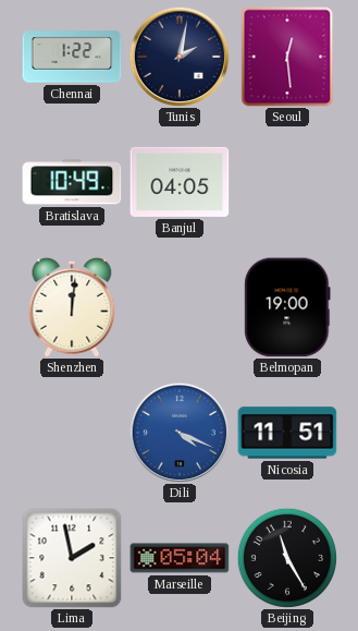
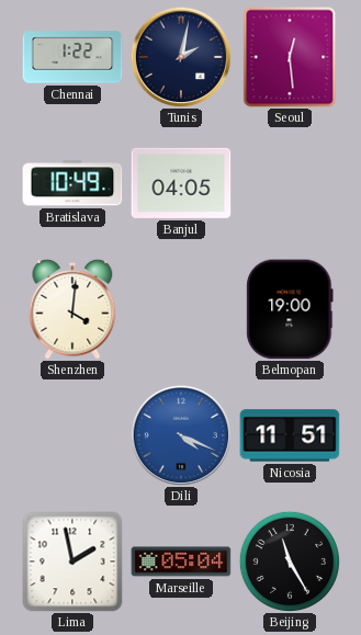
Shenzhen: 12:01 -> 4:01 (72, 309)
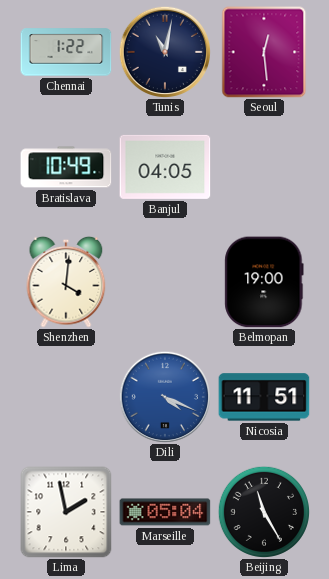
Tunis: 2:02 -> 11:02 (164, 51)
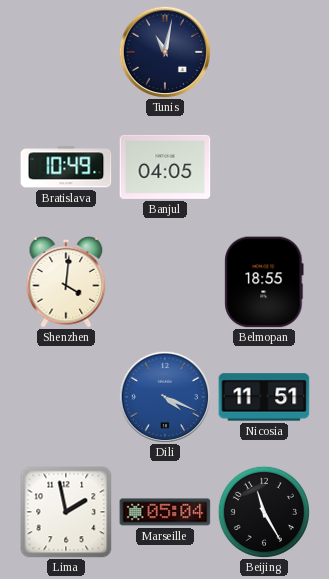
Chennai: 1:22 -> none (66, 52)
Seoul: 12:29 -> none (264, 52)
Belmopan: 19:00 -> 18:55 (264, 282)
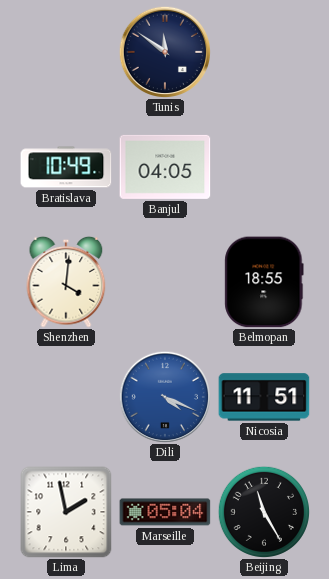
Tunis: 11:02 -> 11:51 (164, 51)
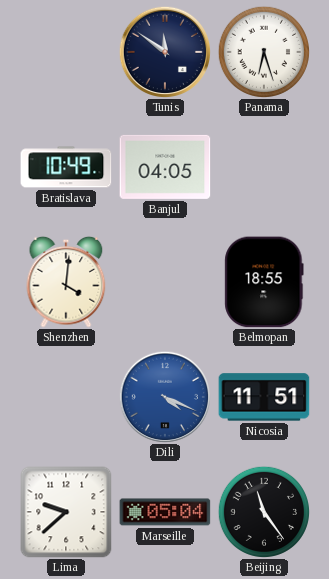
Panama: none -> 6:27 (263, 51)
Lima: 1:58 -> 9:38 (66, 512)
Beijing: 11:25 -> 11:24 (263, 511)
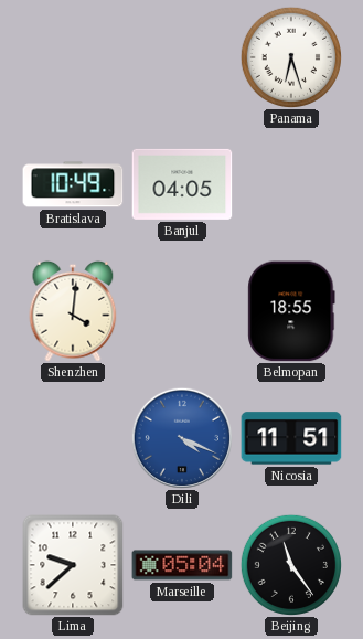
Tunis: 11:51 -> none (164, 51)
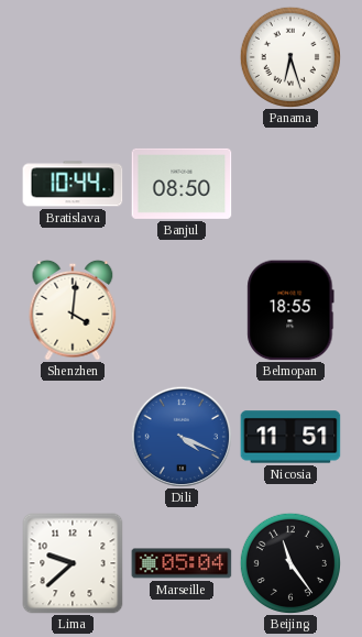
Bratislava: 10:49 -> 10:44 (73, 184)
Banjul: 04:05 -> 08:50 (182, 184)
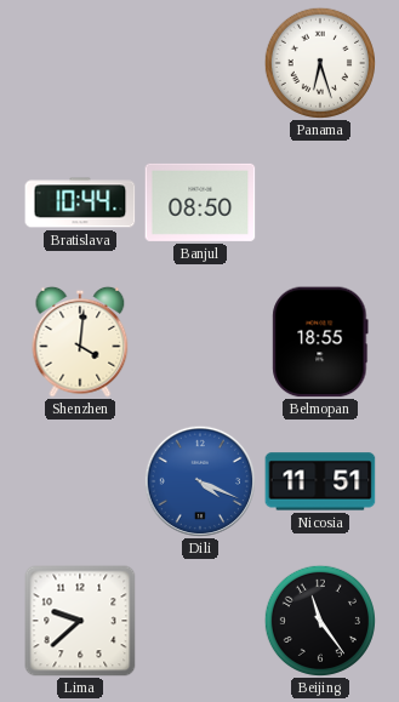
Marseille: 05:04 -> none (182, 563)
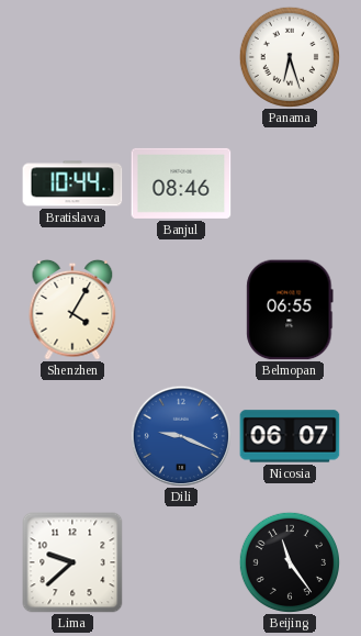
Banjul: 08:50 -> 08:46 (181, 183)
Shenzhen: 4:01 -> 4:05 (72, 310)
Belmopan: 18:55 -> 06:55 (290, 310)
Dili: 4:19 -> 9:19 (180, 435)
Nicosia: 11:51 -> 06:07 (290, 436)
